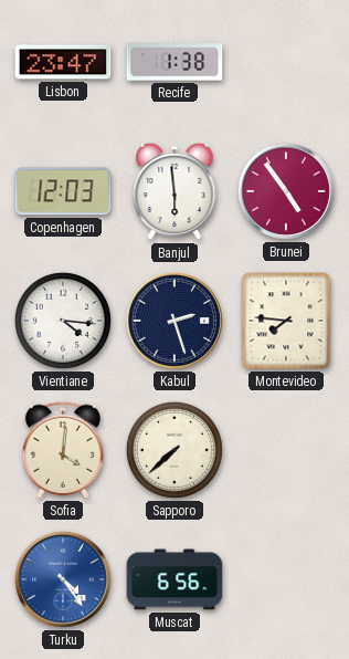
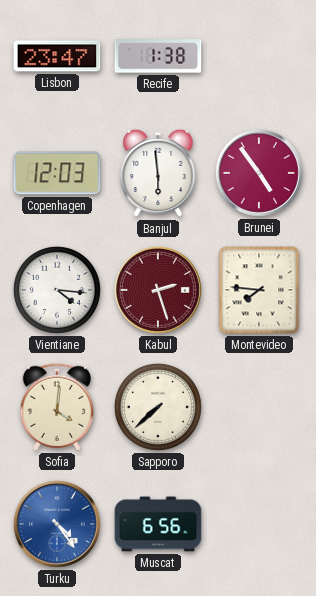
Kabul dial: navy -> burgundy (158, 290)
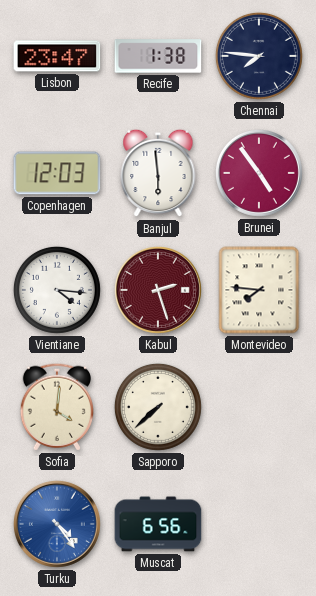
Chennai: none -> 7:46 (259, 56)
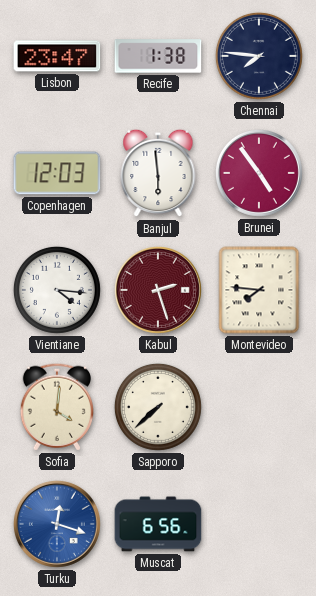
Turku: 4:24 -> 12:18 (57, 524)
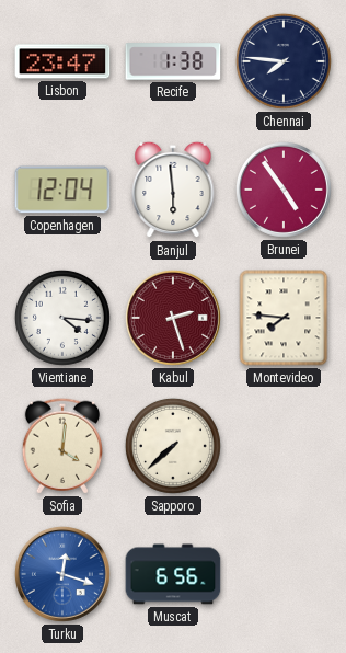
Copenhagen: 12:03 -> 12:04 (62, 190)
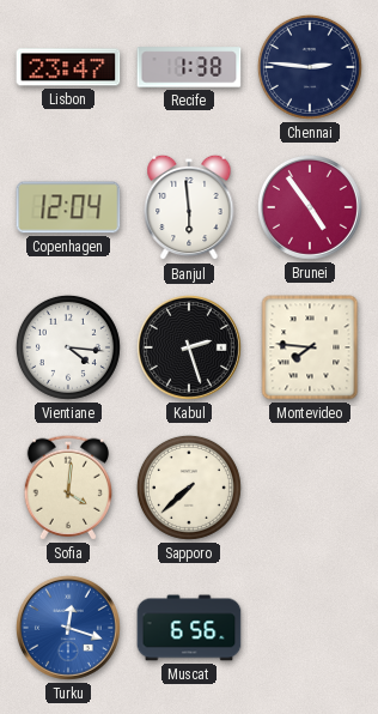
Chennai: 7:46 -> 2:46 (310, 67)
Kabul dial: burgundy -> black (189, 347)
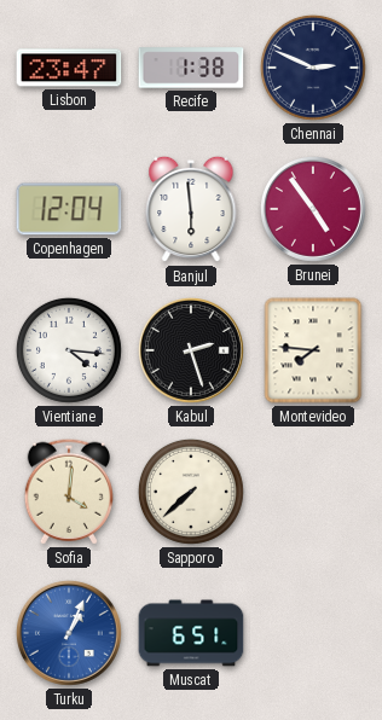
Chennai: 2:46 -> 2:49 (313, 68)
Turku: 12:18 -> 1:04 (69, 633)
Muscat: 6:56 -> 6:51 (191, 633)
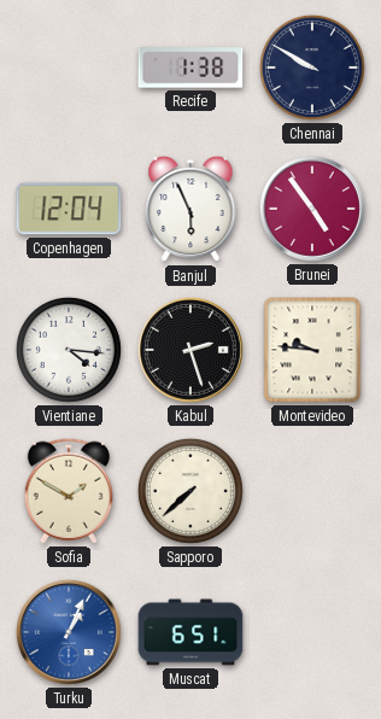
Lisbon: 23:47 -> none (69, 68)
Chennai: 2:49 -> 9:50 (312, 68)
Banjul: 5:59 -> 5:56 (190, 209)
Montevideo: 7:46 -> 9:46 (312, 350)
Sofia: 4:01 -> 1:50 (69, 491)
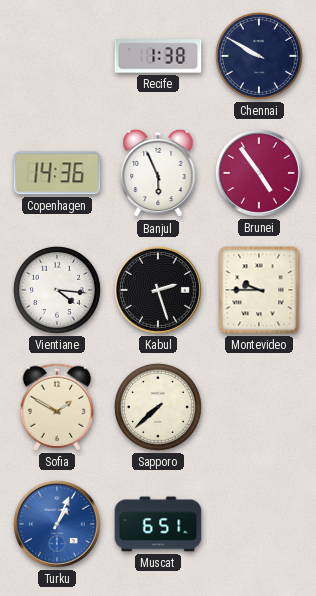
Copenhagen: 12:04 -> 14:36 (57, 173)
Montevideo: 9:46 -> 9:45 (259, 290)
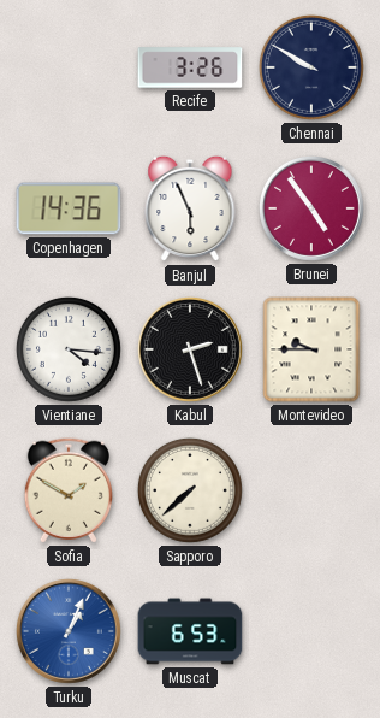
Recife: 1:38 -> 3:26 (190, 67)
Muscat: 6:51 -> 6:53 (190, 631)
